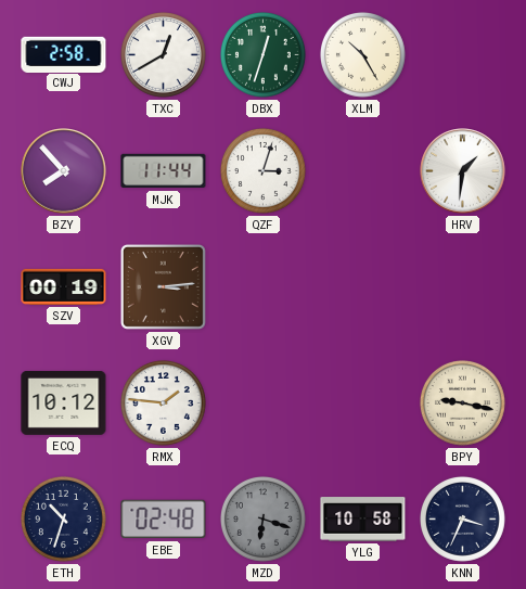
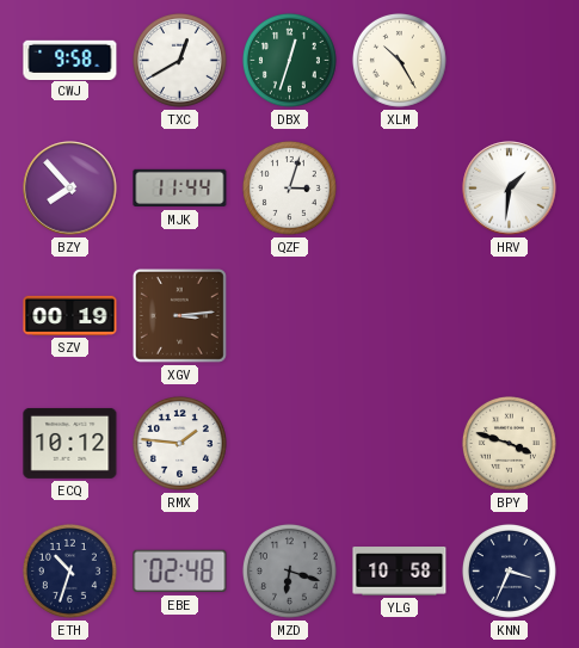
CWJ: 2:58 -> 9:58 (70, 60)
BPY: 9:17 -> 3:48 (509, 443)
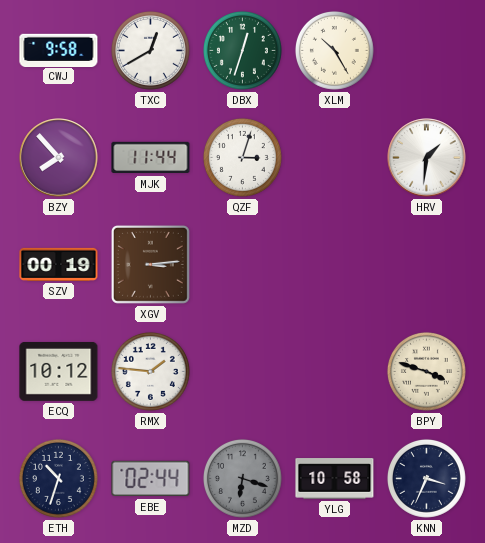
EBE: 02:48 -> 02:44 (151, 479)
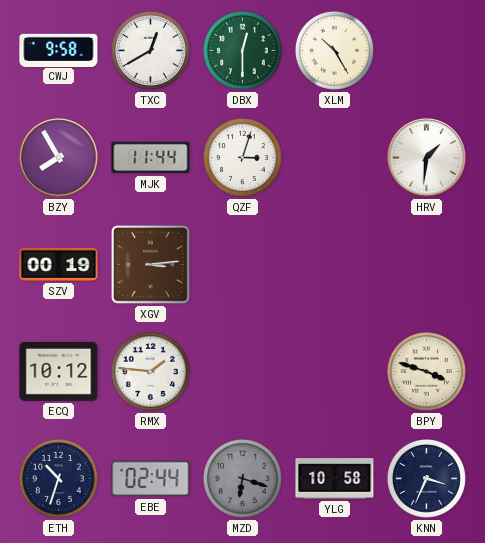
DBX: 12:33 -> 12:30 (242, 50)
BZY: 7:53 -> 7:55 (59, 158)
